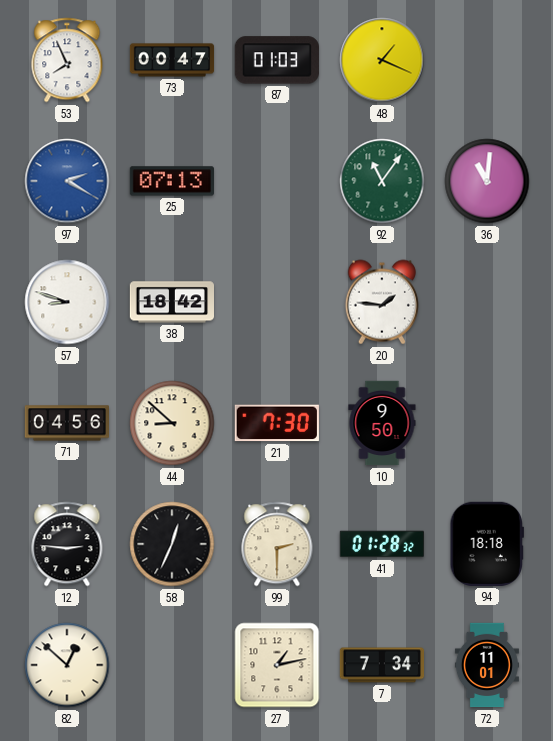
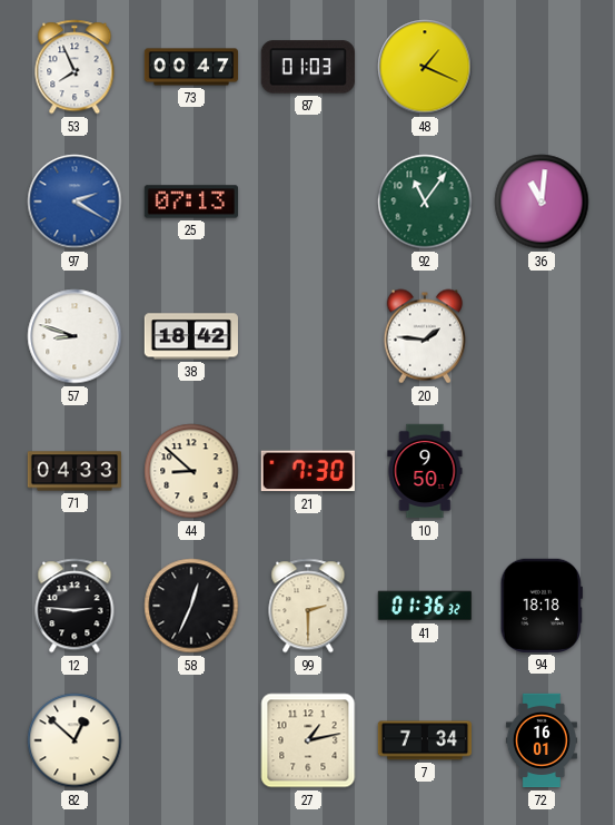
71: 04:56 -> 04:33 (75, 471)
41: 01:28 -> 01:36 (425, 606)
72: 11:01 -> 16:01 (542, 740)
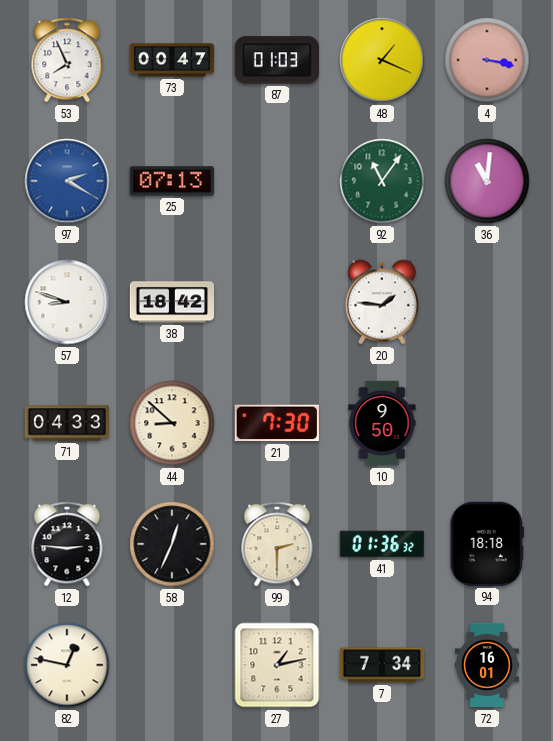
4: none -> 3:17 (487, 60)
82: 12:52 -> 12:47 (67, 665)
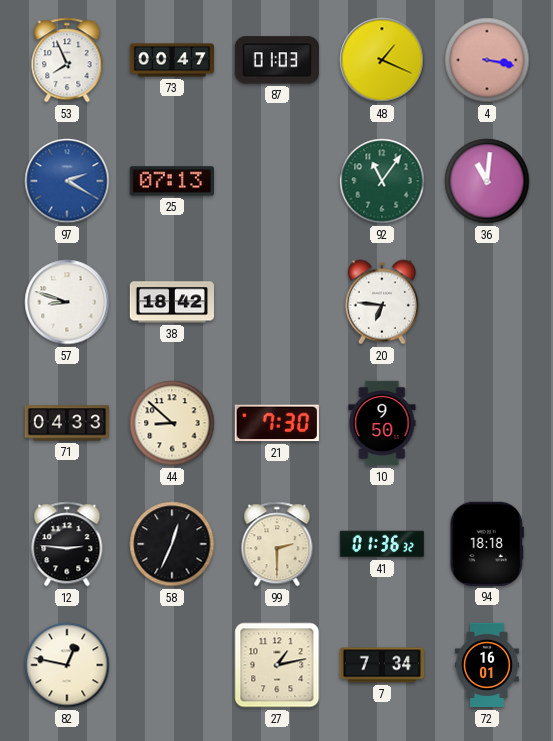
20: 1:46 -> 6:46 (382, 302)
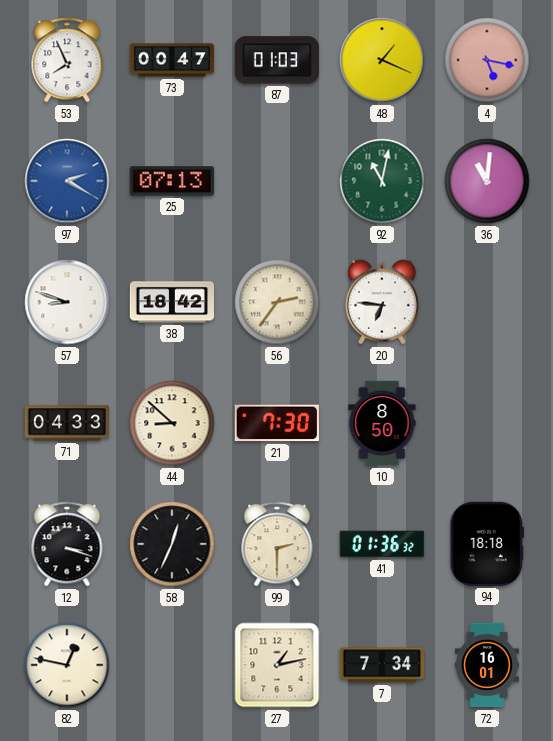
4: 3:17 -> 5:17 (487, 60)
92: 11:06 -> 11:02 (382, 181)
56: none -> 2:36 (277, 302)
10: 9:50 -> 8:50 (382, 423)
12: 2:46 -> 3:18 (67, 544)
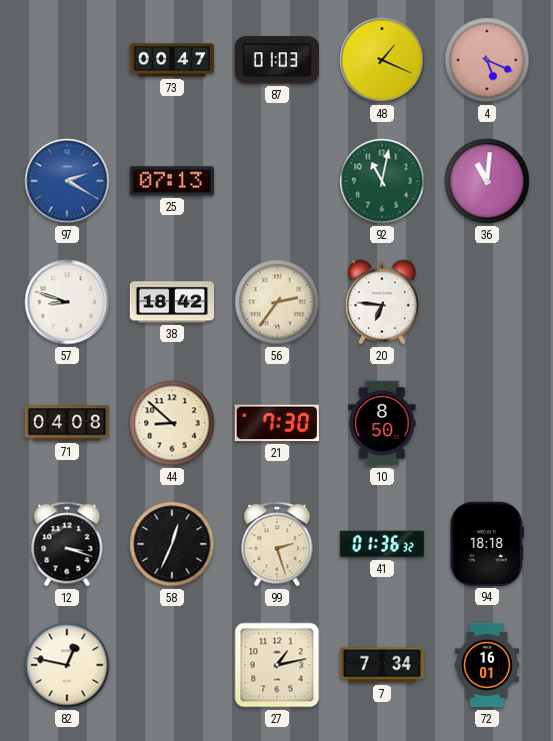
53: 7:56 -> none (67, 60)
4: 5:17 -> 5:19 (487, 60)
71: 04:33 -> 04:08 (67, 423)
99: 2:30 -> 2:27 (277, 544)
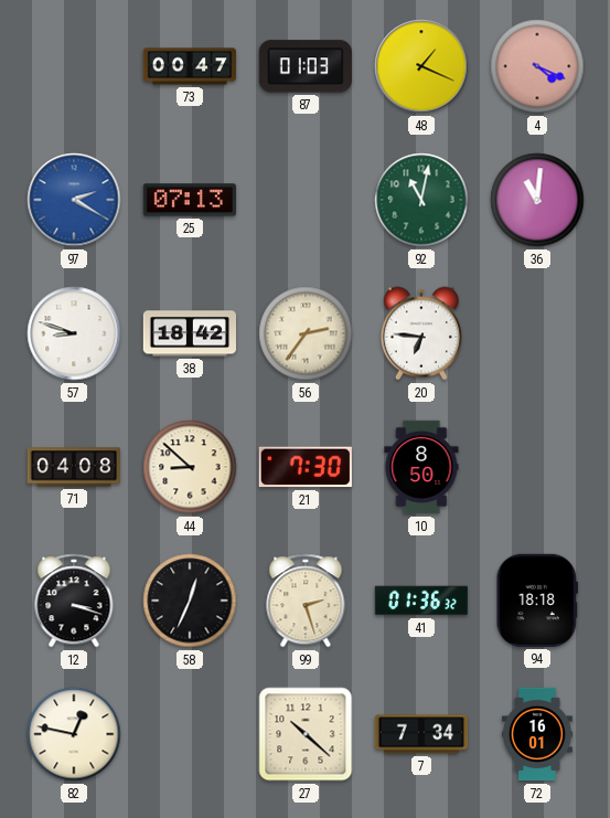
4: 5:19 -> 4:19 (537, 66)
27: 1:13 -> 10:22 (306, 734)
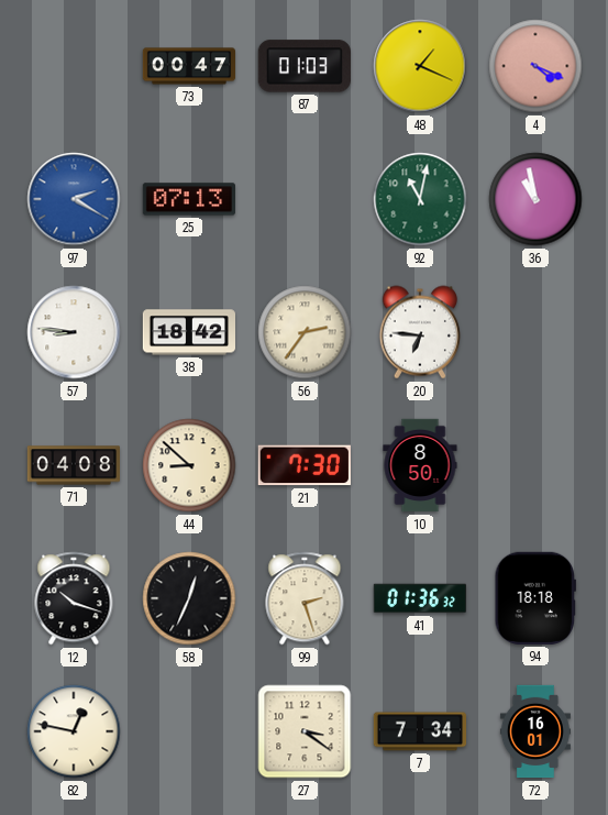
36: 11:01 -> 10:58 (535, 199)
57: 8:48 -> 8:46 (74, 332)
12: 3:18 -> 10:18 (74, 598)
27: 10:22 -> 3:21 (305, 731)
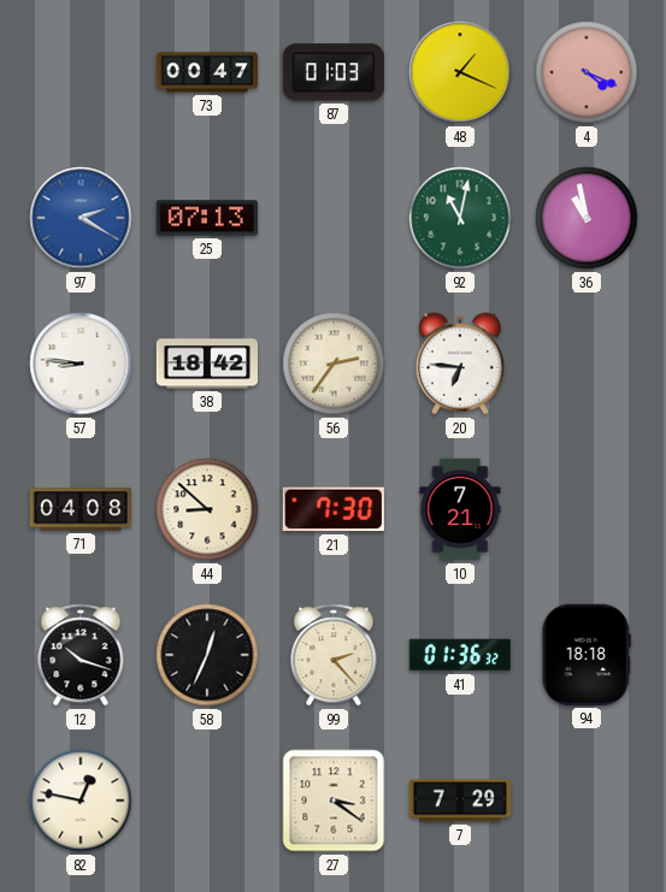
10: 8:50 -> 7:21 (460, 509)
99: 2:27 -> 2:23 (334, 655)
7: 7:34 -> 7:29 (460, 801)
72: 16:01 -> none (535, 731)
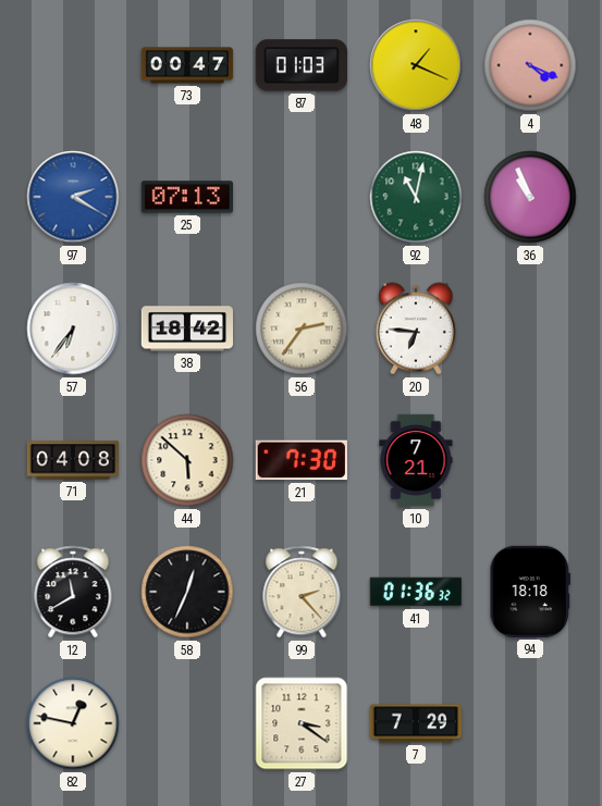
36: 10:58 -> 10:56 (530, 197)
57: 8:46 -> 6:36 (73, 328)
44: 8:52 -> 5:52 (187, 460)
12: 10:18 -> 11:40 (73, 592)
